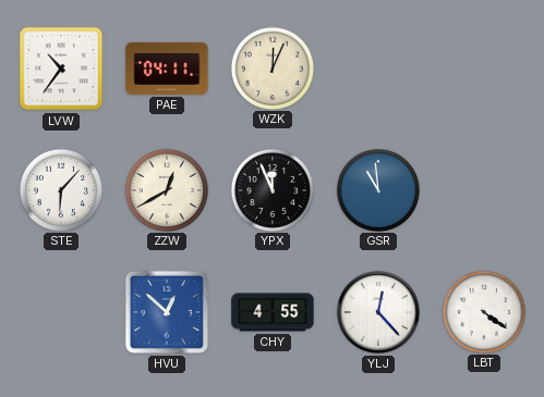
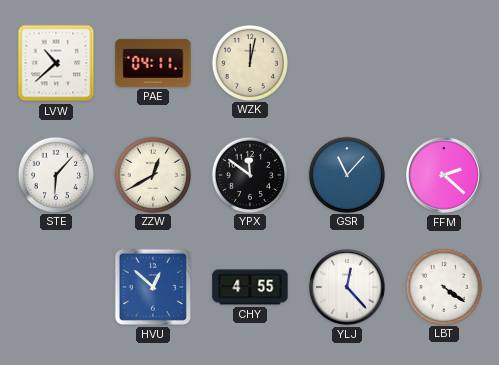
LVW: 10:36 -> 10:38 (56, 63)
WZK: 12:04 -> 12:02 (249, 62)
YPX: 11:56 -> 11:51 (249, 174)
GSR: 10:59 -> 11:07 (346, 174)
FFM: none -> 2:22 (445, 176)
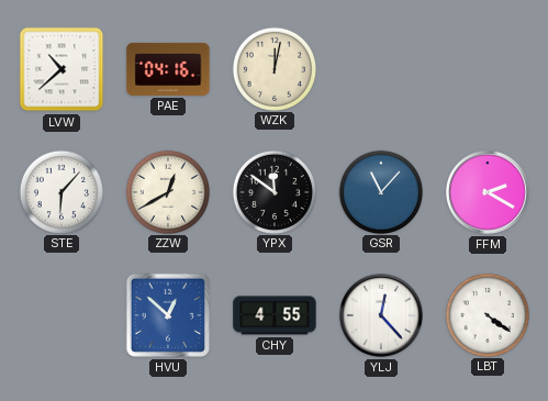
PAE: 04:11 -> 04:16 (168, 69)
FFM: 2:22 -> 2:20 (489, 193)
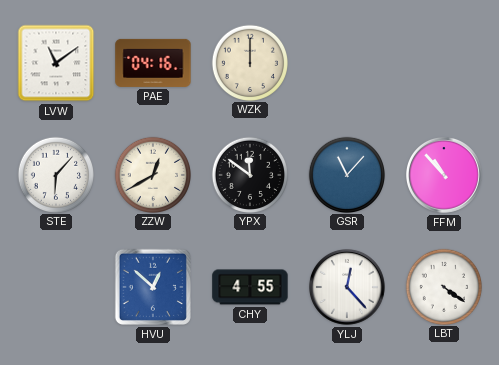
LVW: 10:38 -> 11:09 (56, 63)
WZK: 12:02 -> 12:00 (249, 62)
FFM: 2:20 -> 10:53 (445, 176)
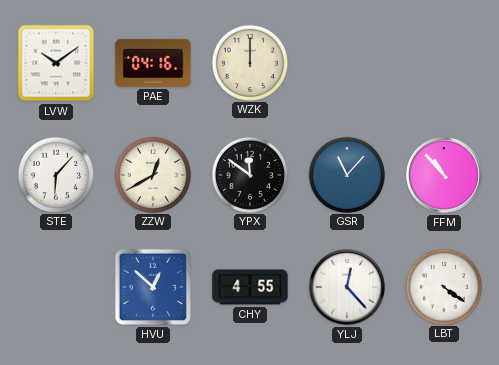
LVW: 11:09 -> 10:09 (56, 63)
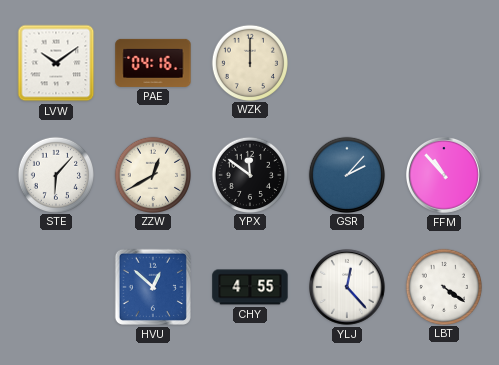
GSR: 11:07 -> 2:07 (346, 174)
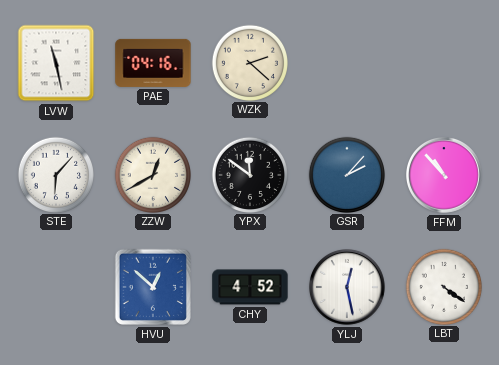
LVW: 10:09 -> 11:28 (56, 63)
WZK: 12:00 -> 2:22 (249, 62)
CHY: 4:55 -> 4:52 (250, 287)
YLJ: 12:23 -> 12:28 (348, 288)
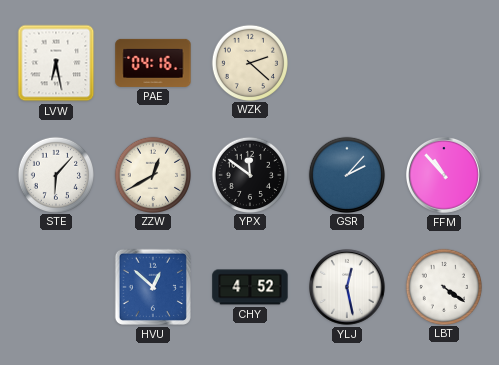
LVW: 11:28 -> 6:28 (56, 63)
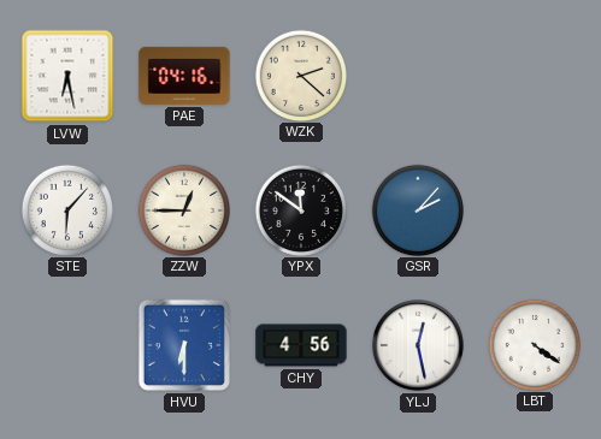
ZZW: 12:40 -> 12:45 (183, 209)
FFM: 10:53 -> none (445, 176)
HVU: 12:52 -> 6:30 (184, 345)
CHY: 4:52 -> 4:56 (301, 345)
